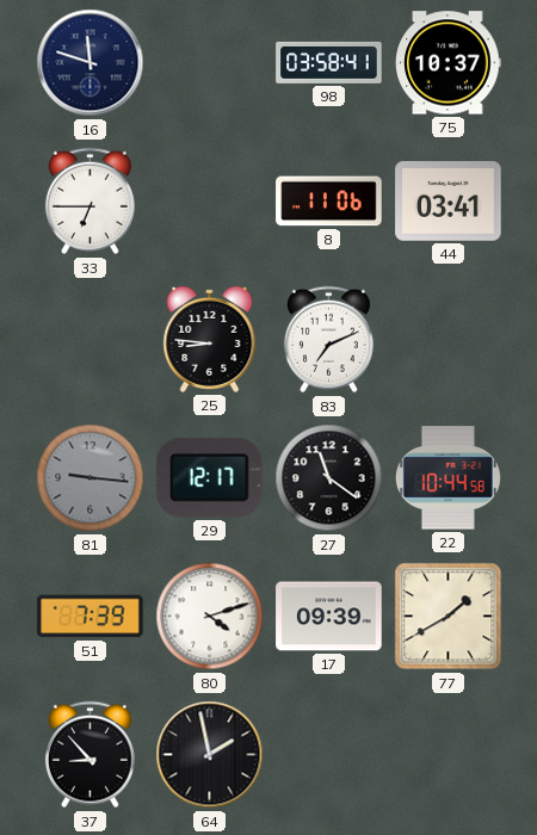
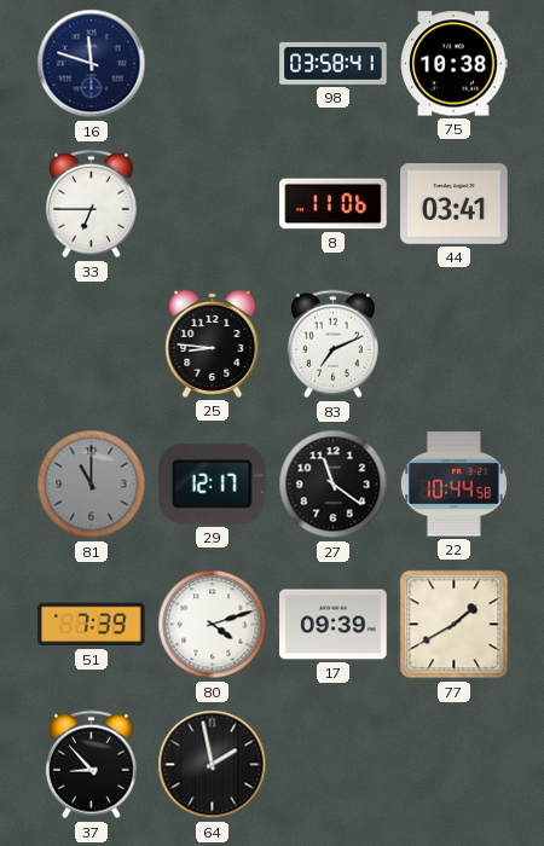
75: 10:37 -> 10:38 (455, 64)
81: 9:16 -> 11:00 (92, 485)
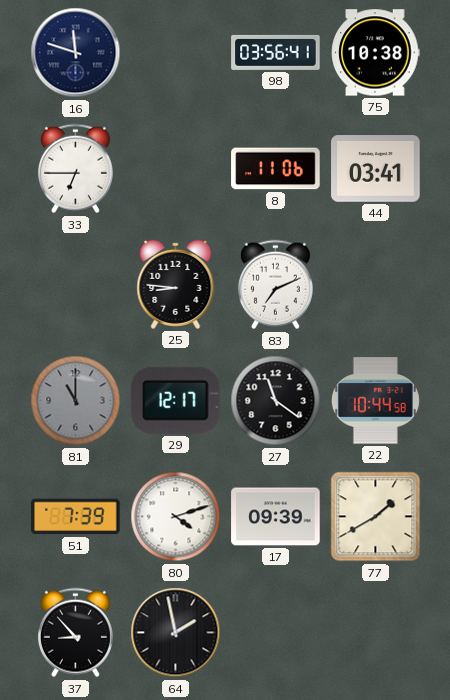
98: 03:58 -> 03:56 (276, 52)
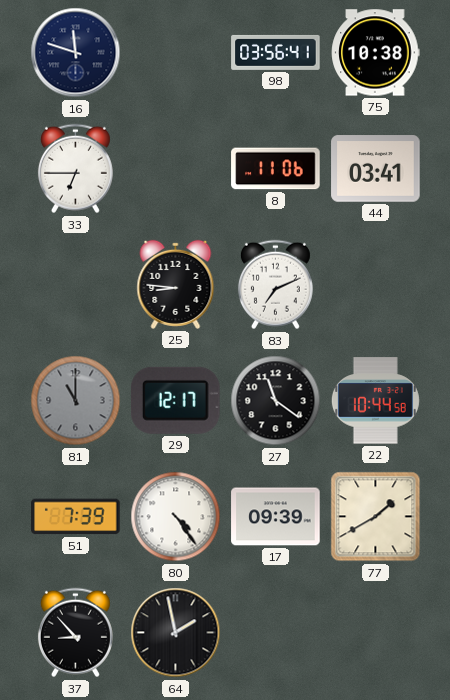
80: 4:12 -> 4:24 (176, 517)
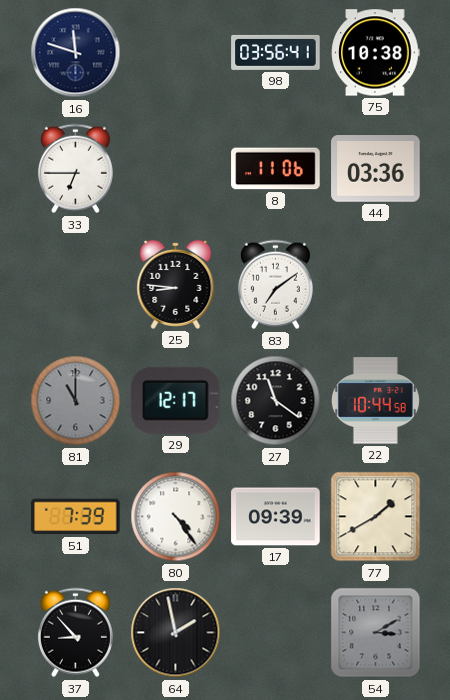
44: 03:41 -> 03:36 (376, 169)
83: 7:11 -> 7:09 (275, 285)
54: none -> 3:10 (376, 633)
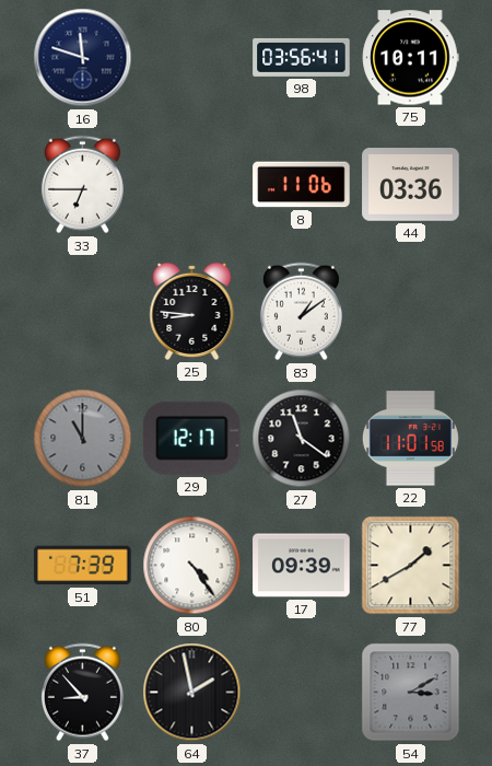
75: 10:38 -> 10:11 (411, 58)
83: 7:09 -> 1:09 (301, 312)
22: 10:44 -> 11:01 (410, 439)
